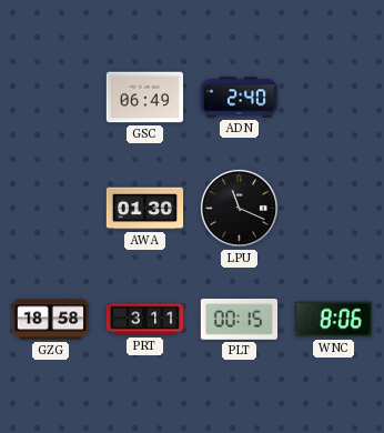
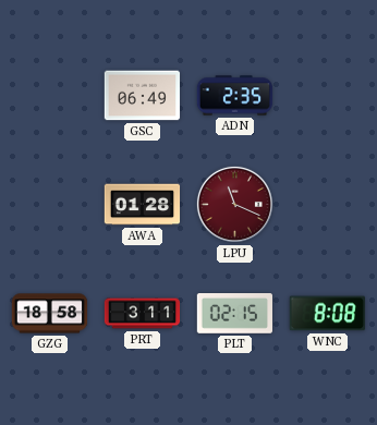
ADN: 2:40 -> 2:35 (235, 96)
AWA: 01:30 -> 01:28 (143, 205)
LPU dial: black -> burgundy (234, 204)
PLT: 00:15 -> 02:15 (234, 314)
WNC: 8:06 -> 8:08 (327, 314)
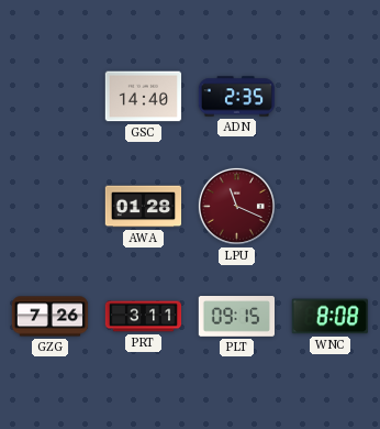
GSC: 06:49 -> 14:40 (144, 97)
GZG: 18:58 -> 7:26 (51, 317)
PLT: 02:15 -> 09:15 (236, 317)
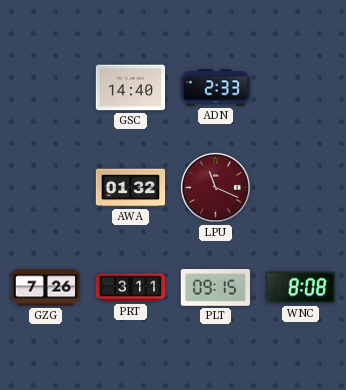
ADN: 2:35 -> 2:33 (216, 88)
AWA: 01:28 -> 01:32 (131, 188)
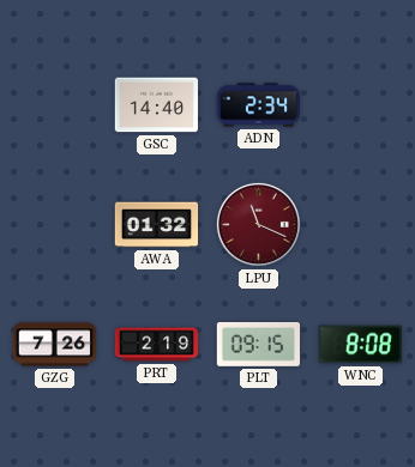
ADN: 2:33 -> 2:34 (259, 105)
PRT: 3:11 -> 2:19 (157, 345)
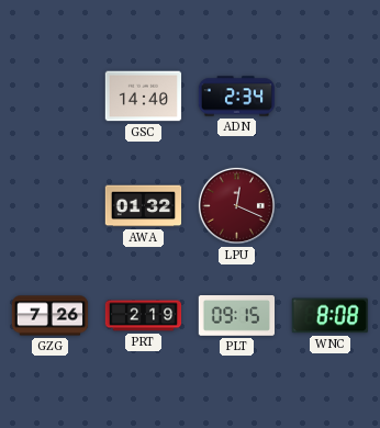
LPU: 11:19 -> 12:19 (236, 205)
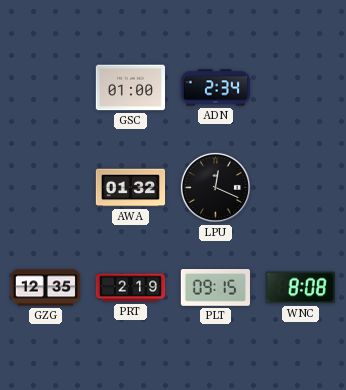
GSC: 14:40 -> 01:00 (131, 88)
LPU dial: burgundy -> black (215, 187)
GZG: 7:26 -> 12:35 (46, 288)
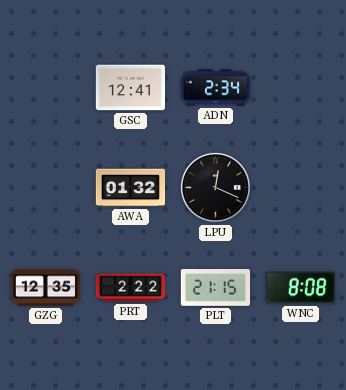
GSC: 01:00 -> 12:41 (131, 88)
PRT: 2:19 -> 2:22 (131, 288)
PLT: 09:15 -> 21:15 (215, 288)
